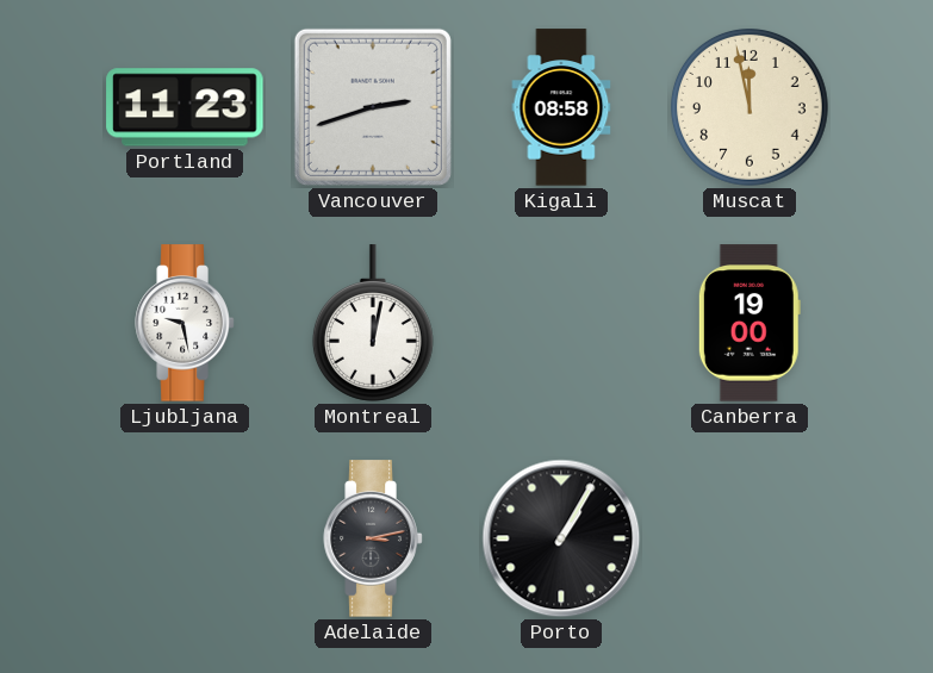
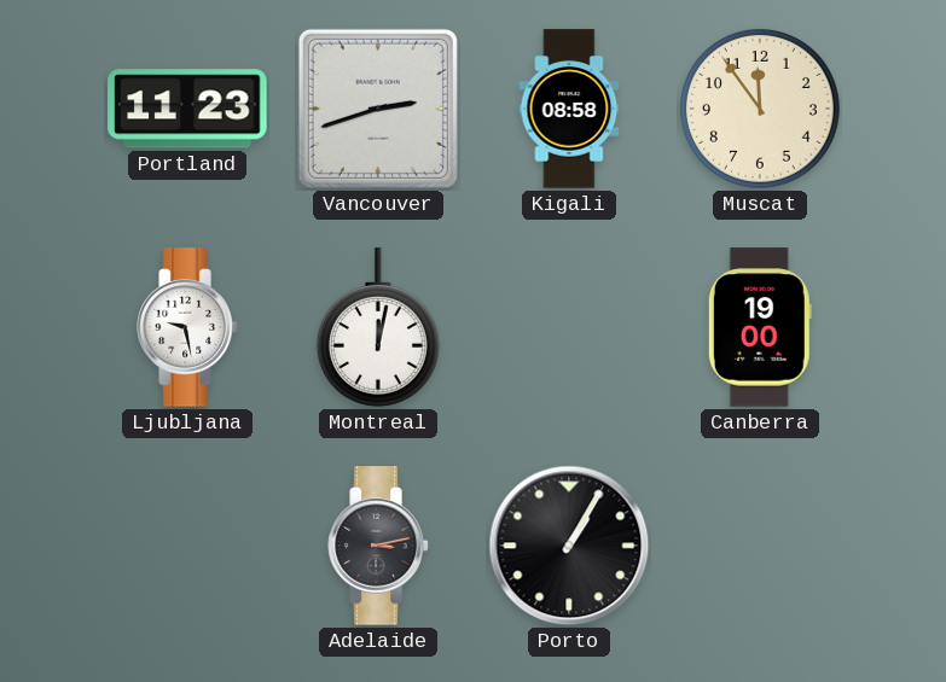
Muscat: 11:58 -> 11:54 (760, 109)
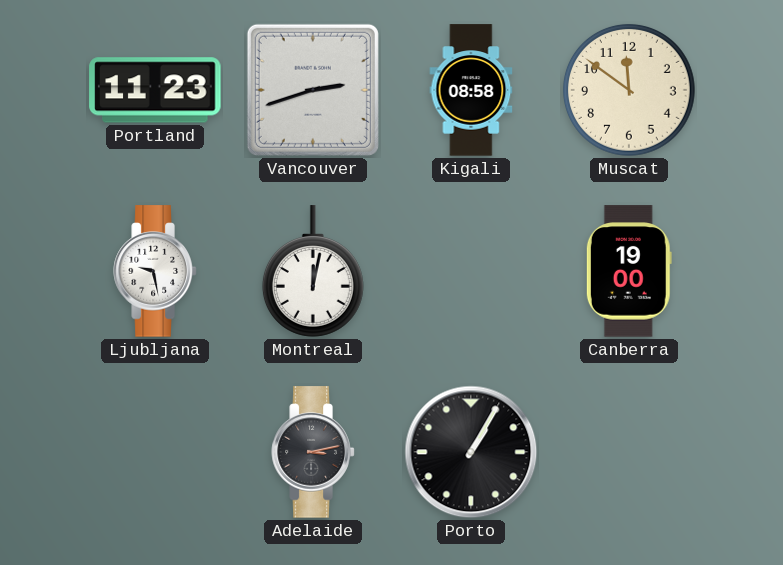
Muscat: 11:54 -> 11:51 (629, 90)
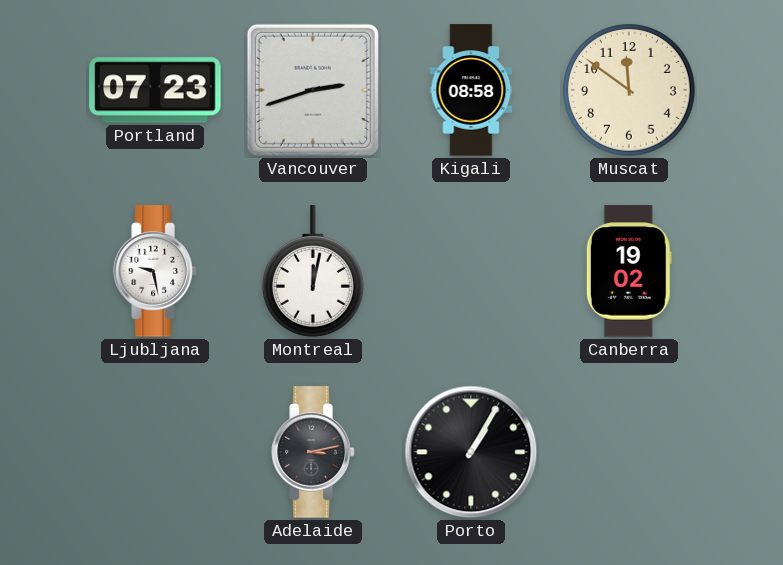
Portland: 11:23 -> 07:23 (155, 90)
Canberra: 19:00 -> 19:02 (629, 271)
